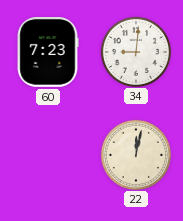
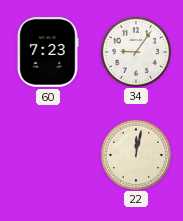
34: 9:01 -> 9:06 (135, 51)
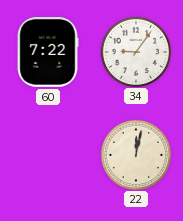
60: 7:23 -> 7:22 (48, 53)
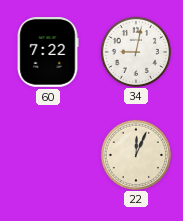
34: 9:06 -> 9:02 (135, 51)
22: 12:02 -> 12:04 (135, 154)
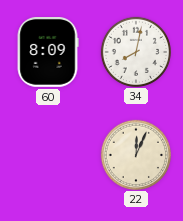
60: 7:22 -> 8:09 (48, 53)
34: 9:02 -> 8:02 (135, 51)
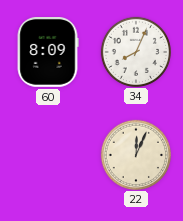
34: 8:02 -> 8:04 (135, 51)
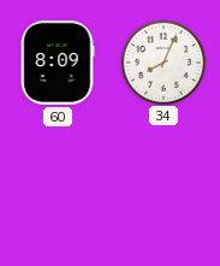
22: 12:04 -> none (135, 154)
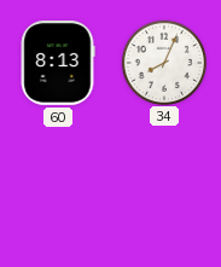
60: 8:09 -> 8:13 (58, 64)
